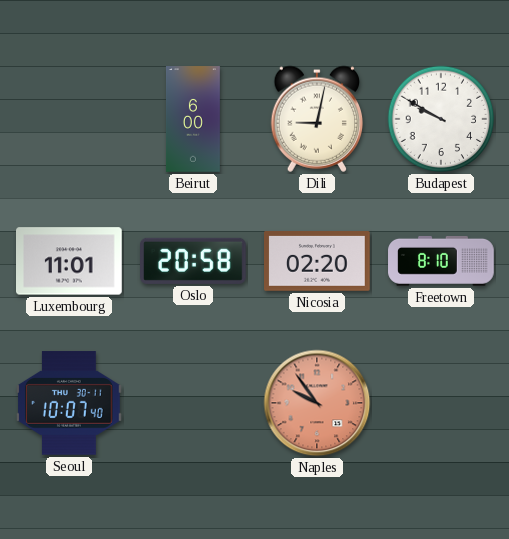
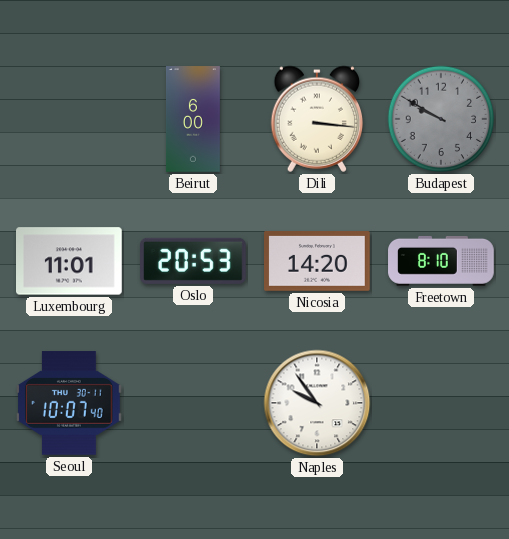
Dili: 9:02 -> 3:16 (317, 119)
Budapest dial: white -> grey (441, 119)
Oslo: 20:58 -> 20:53 (194, 261)
Nicosia: 02:20 -> 14:20 (318, 262)
Naples dial: salmon -> white (317, 403)
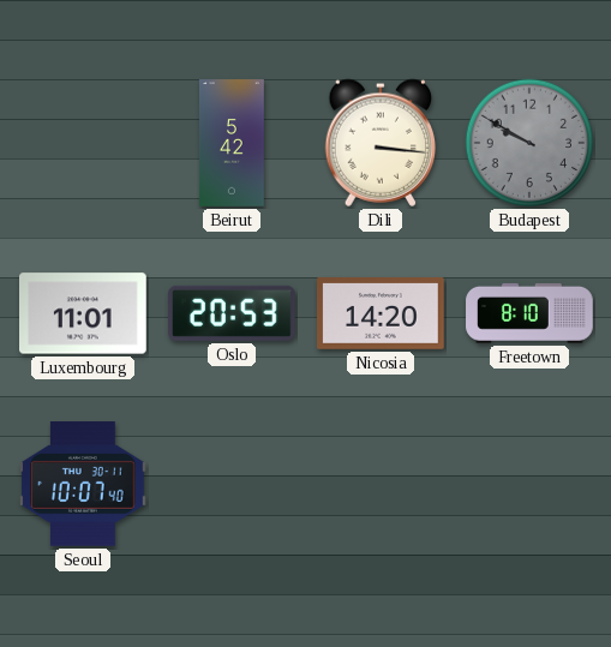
Beirut: 6:00 -> 5:42 (232, 143)
Naples: 9:54 -> none (317, 403)
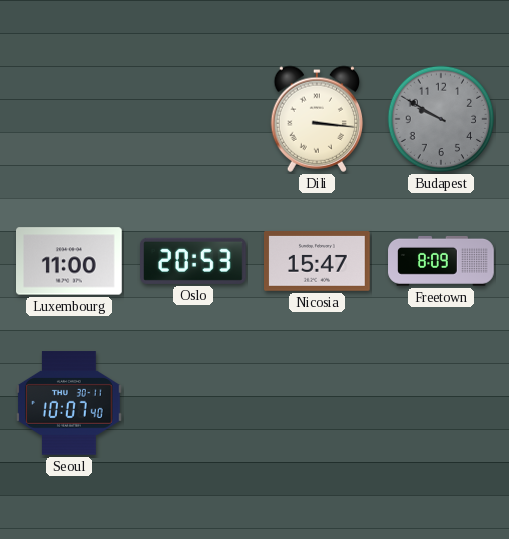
Beirut: 5:42 -> none (232, 143)
Luxembourg: 11:01 -> 11:00 (70, 261)
Nicosia: 14:20 -> 15:47 (318, 262)
Freetown: 8:10 -> 8:09 (441, 261)
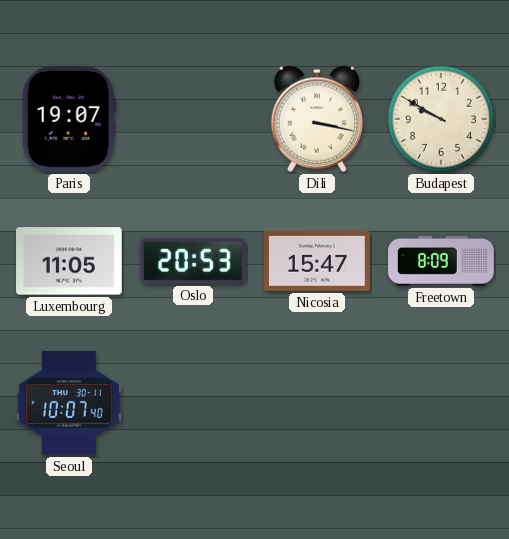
Paris: none -> 19:07 (69, 120)
Dili: 3:16 -> 3:17 (317, 119)
Budapest dial: grey -> cream (441, 119)
Luxembourg: 11:00 -> 11:05 (70, 261)
